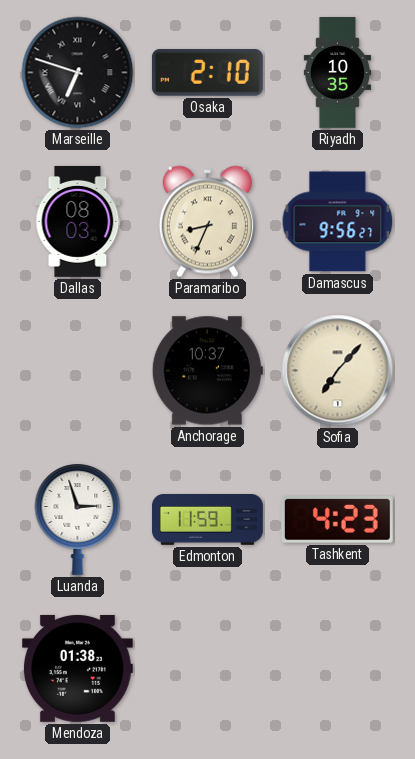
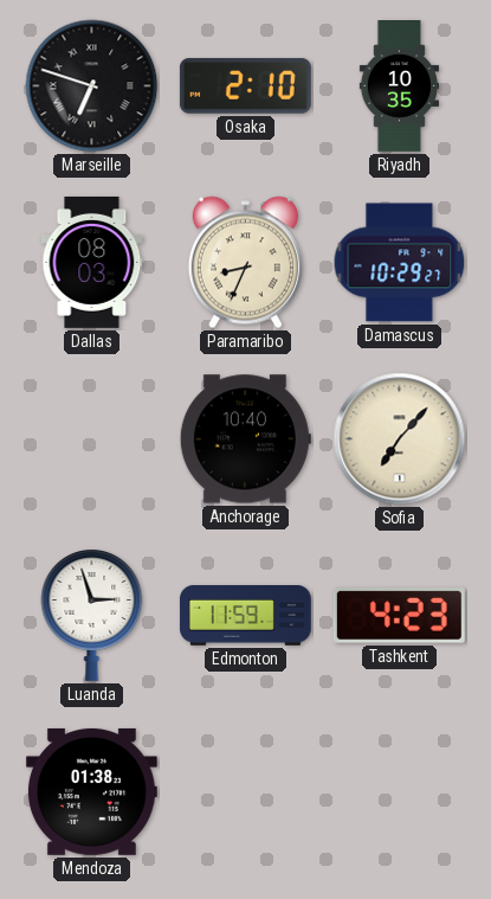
Damascus: 9:56 -> 10:29 (400, 263)
Anchorage: 10:37 -> 10:40 (245, 439)
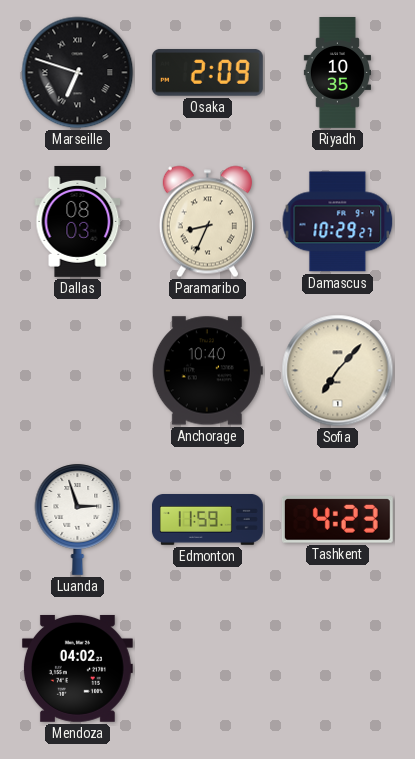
Osaka: 2:10 -> 2:09 (207, 73)
Mendoza: 01:38 -> 04:02 (77, 668)
